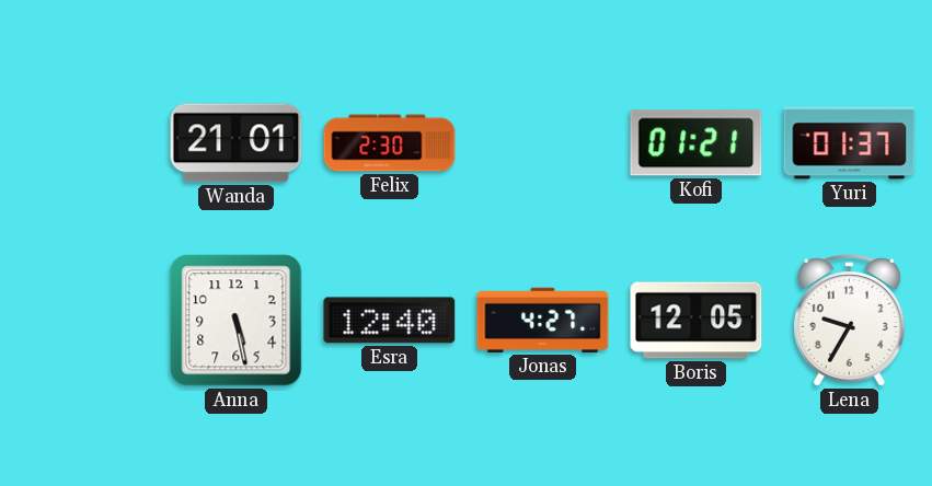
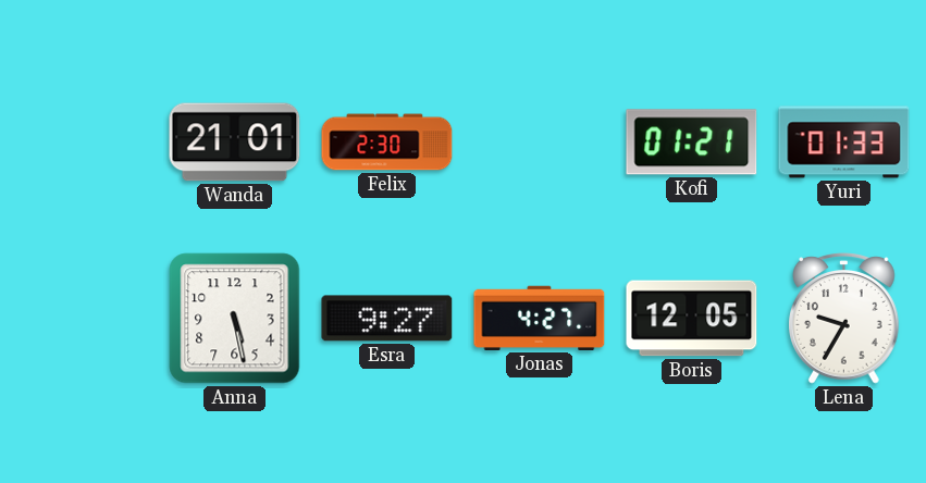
Yuri: 01:37 -> 01:33 (844, 143)
Esra: 12:40 -> 9:27 (387, 319)
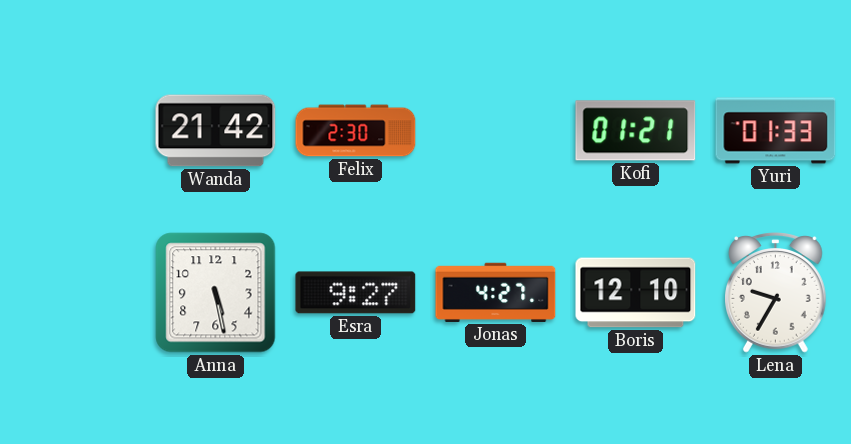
Wanda: 21:01 -> 21:42 (216, 131)
Boris: 12:05 -> 12:10 (636, 293)
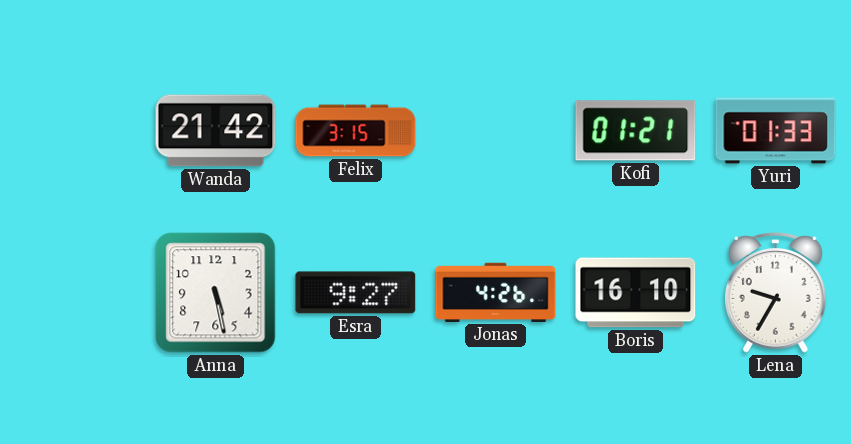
Felix: 2:30 -> 3:15 (356, 131)
Jonas: 4:27 -> 4:26 (496, 292)
Boris: 12:10 -> 16:10 (636, 293)
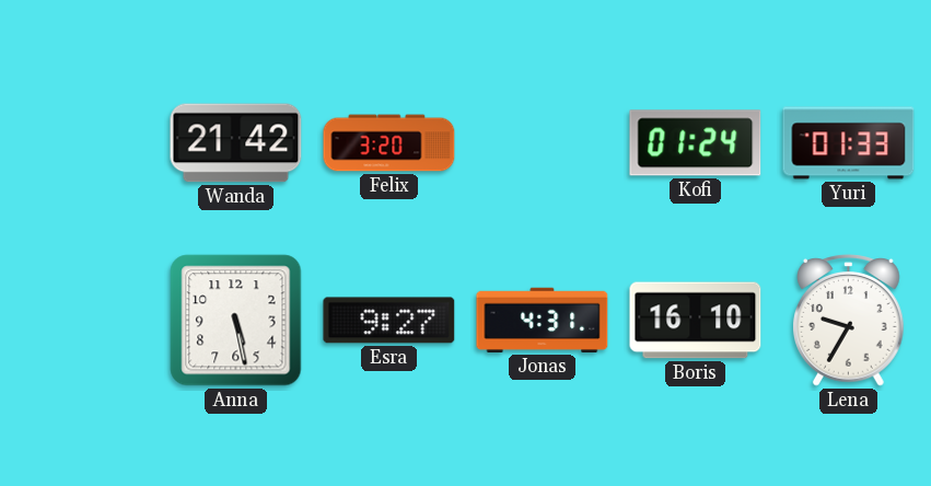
Felix: 3:15 -> 3:20 (389, 143)
Kofi: 01:21 -> 01:24 (696, 143)
Jonas: 4:26 -> 4:31 (543, 320)
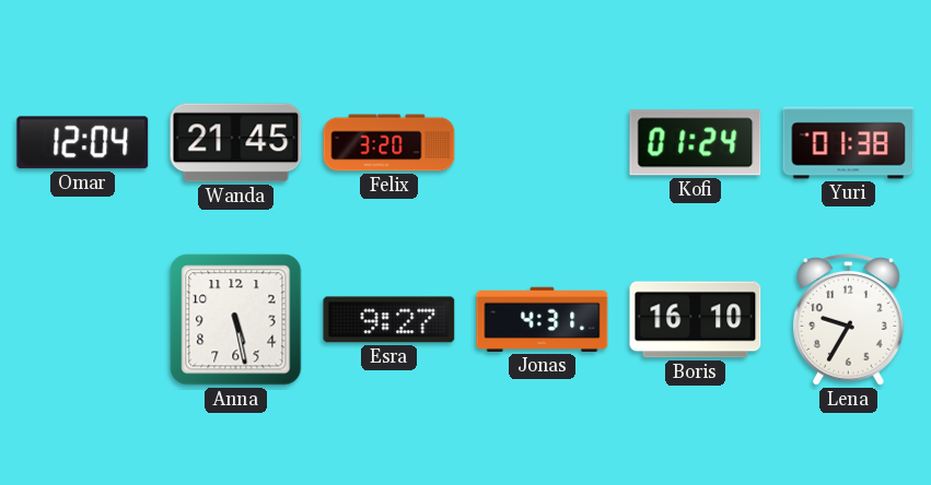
Omar: none -> 12:04 (83, 143)
Wanda: 21:42 -> 21:45 (236, 143)
Yuri: 01:33 -> 01:38 (849, 143)
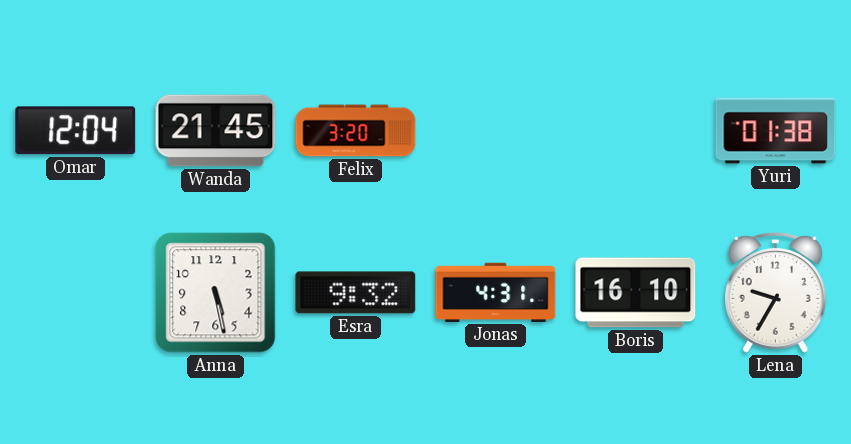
Kofi: 01:24 -> none (696, 143)
Esra: 9:27 -> 9:32 (356, 293)
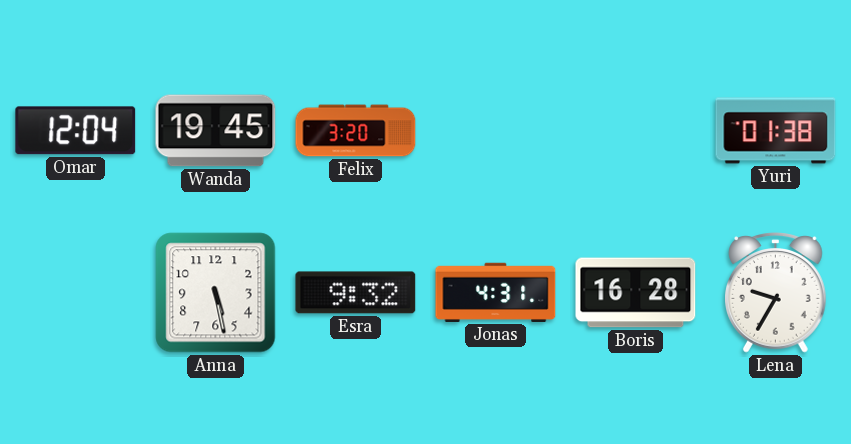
Wanda: 21:45 -> 19:45 (216, 131)
Boris: 16:10 -> 16:28 (636, 293)
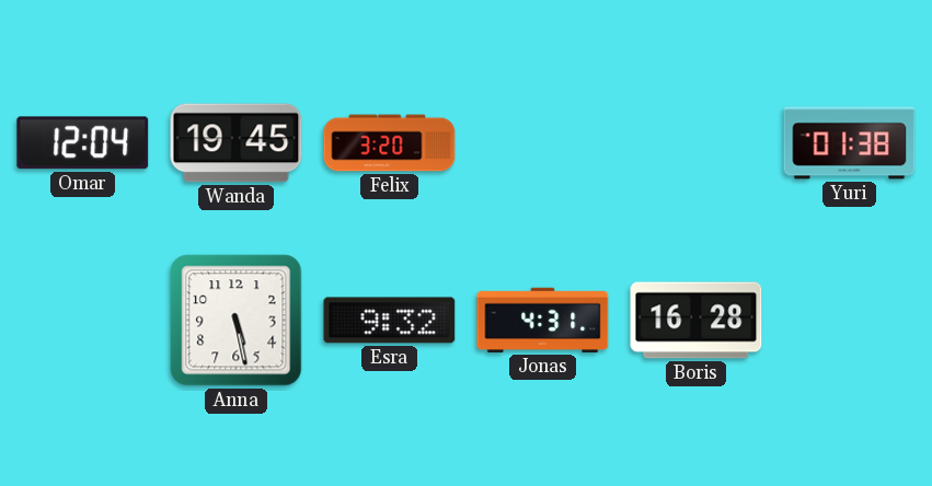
Lena: 9:35 -> none (776, 293)
